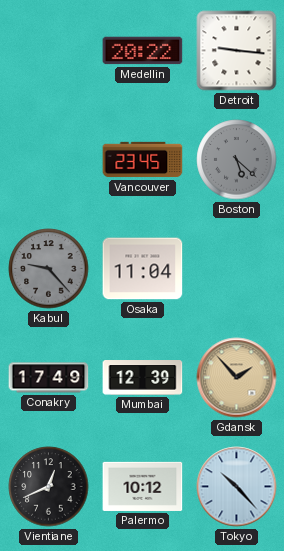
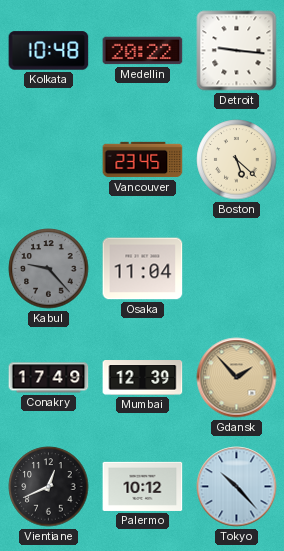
Kolkata: none -> 10:48 (49, 51)
Boston dial: grey -> cream (237, 160)
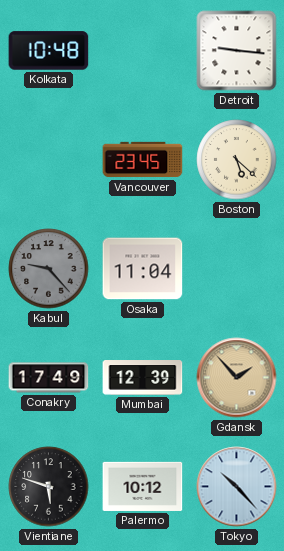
Medellin: 20:22 -> none (143, 51)
Vientiane: 12:41 -> 5:48 (49, 487)
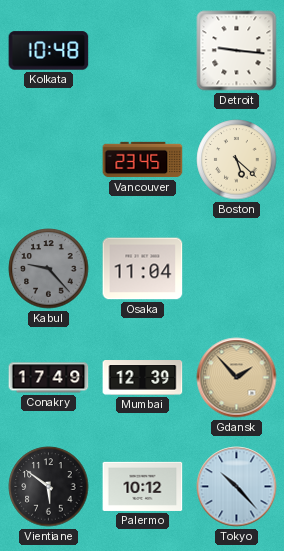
Vientiane: 5:48 -> 5:51 (49, 487)
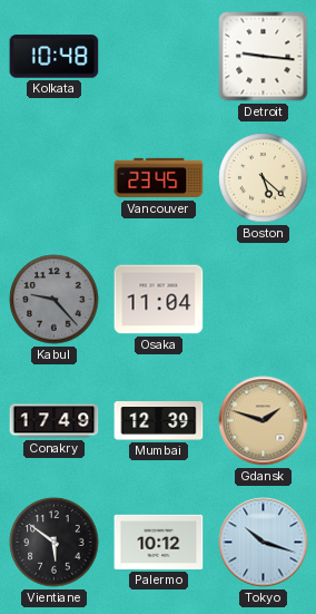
Gdansk: 1:53 -> 1:48 (264, 421)
Tokyo: 10:23 -> 10:18 (264, 543)
